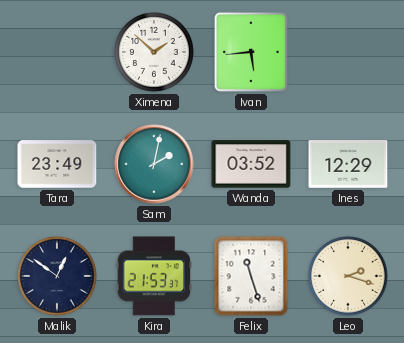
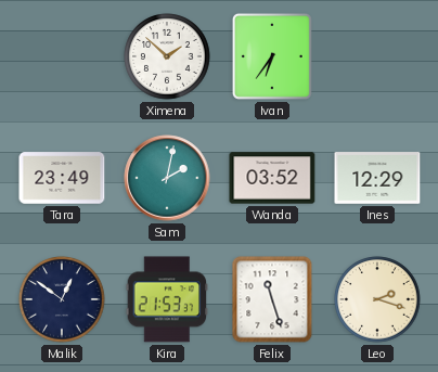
Ivan: 5:44 -> 6:36 (272, 56)
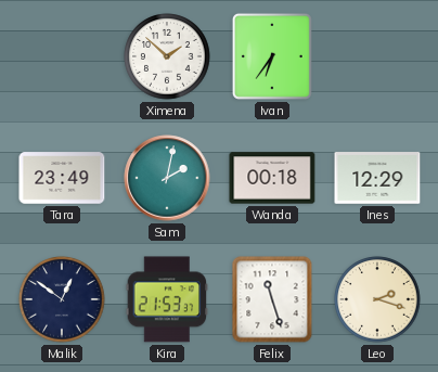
Wanda: 03:52 -> 00:18 (272, 178)
